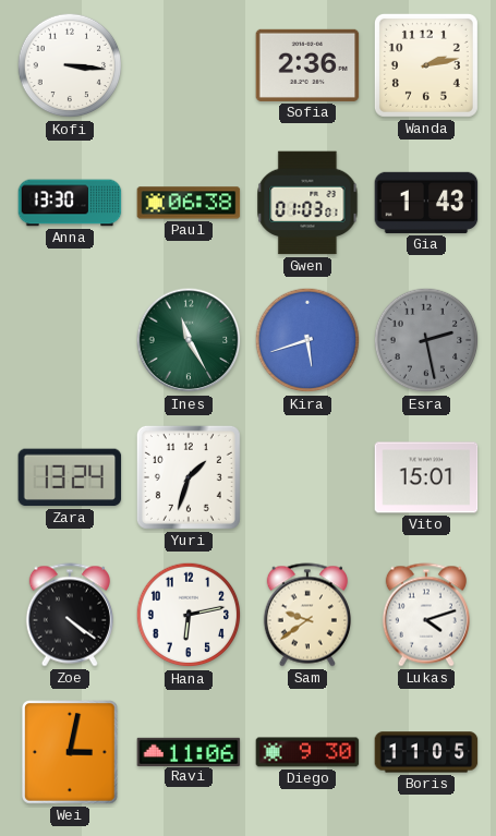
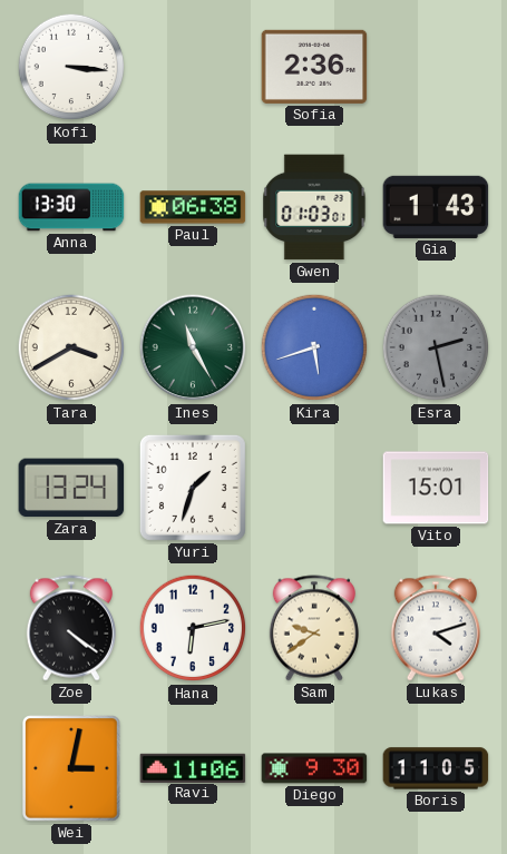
Wanda: 2:13 -> none (426, 65)
Tara: none -> 3:40 (71, 347)
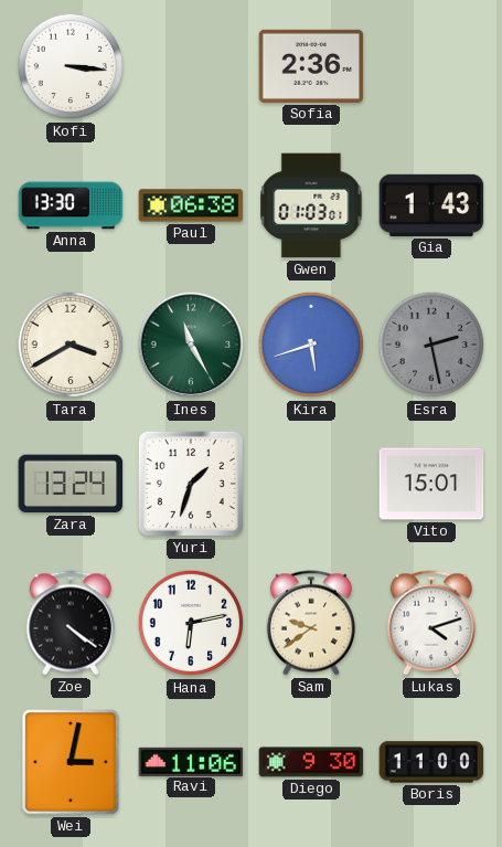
Boris: 11:05 -> 11:00 (431, 762)
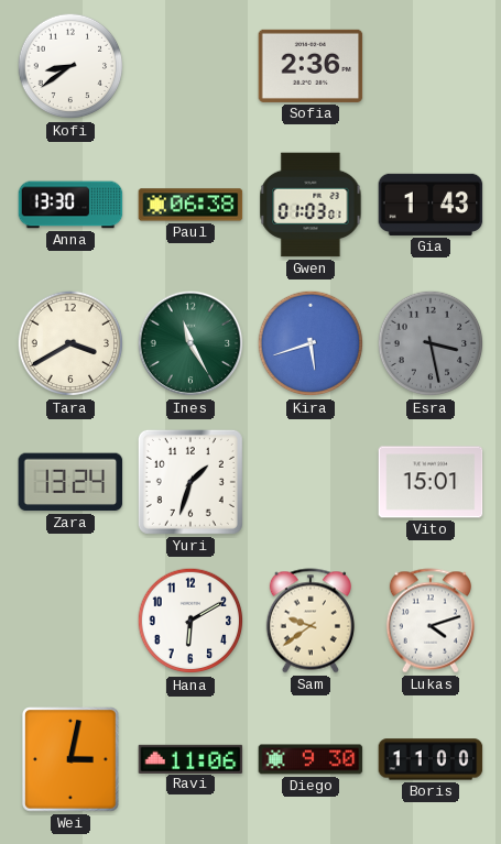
Kofi: 3:16 -> 8:39 (70, 66)
Esra: 2:28 -> 3:28 (431, 343)
Zoe: 4:21 -> none (71, 623)
Hana: 6:13 -> 6:10 (190, 621)
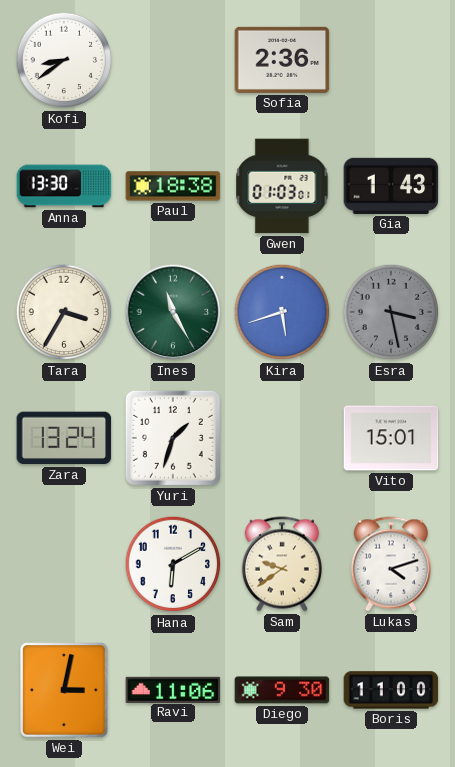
Paul: 06:38 -> 18:38 (173, 186)
Tara: 3:40 -> 3:35 (64, 312)
